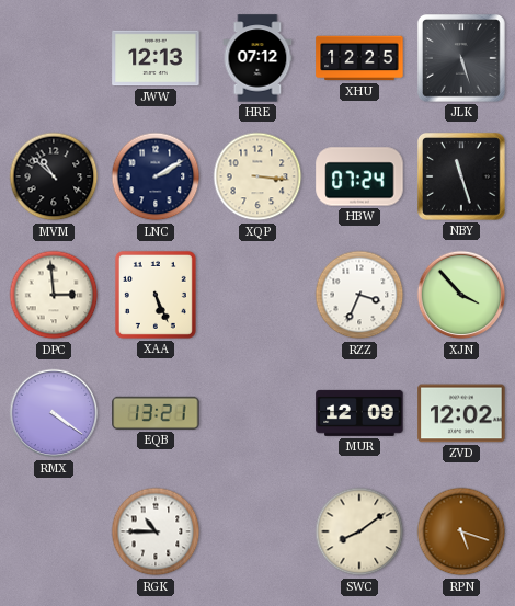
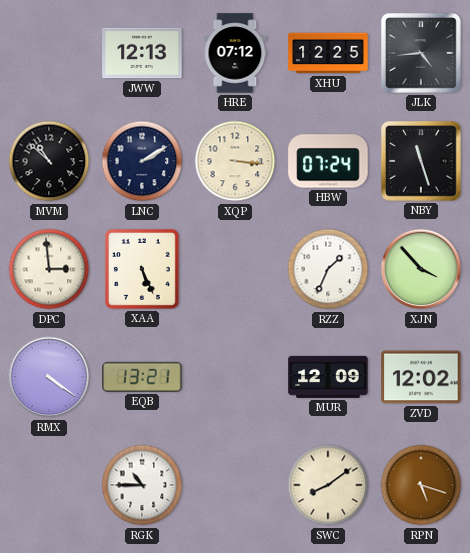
JLK: 5:27 -> 4:44 (422, 54)
RZZ: 3:34 -> 1:34 (328, 269)
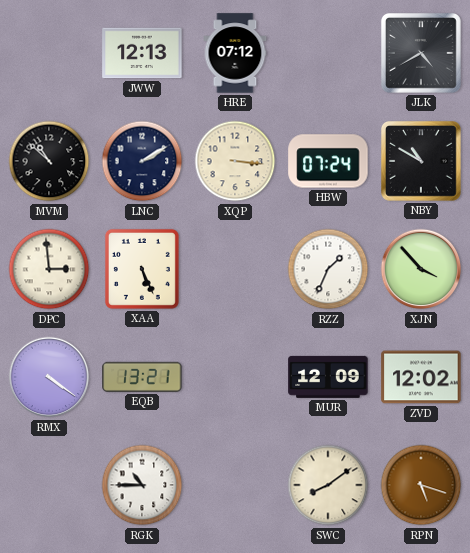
XHU: 12:25 -> none (328, 53)
JLK: 4:44 -> 4:40 (422, 54)
NBY: 11:27 -> 10:50 (422, 162)
